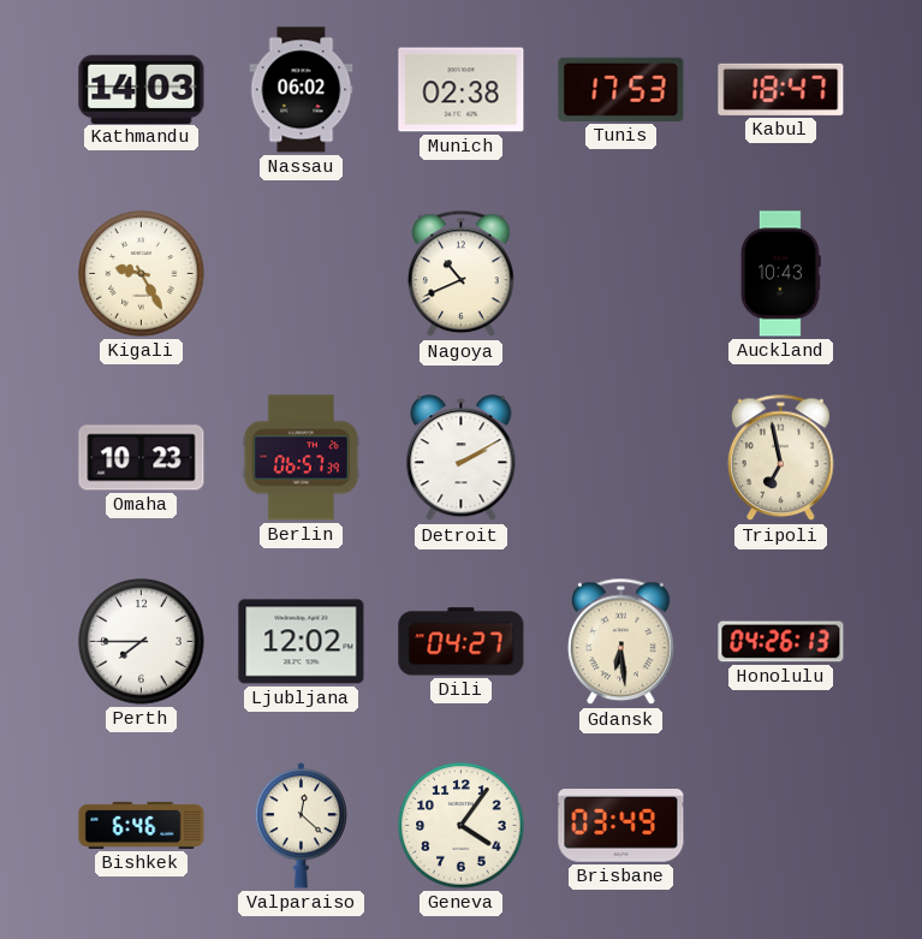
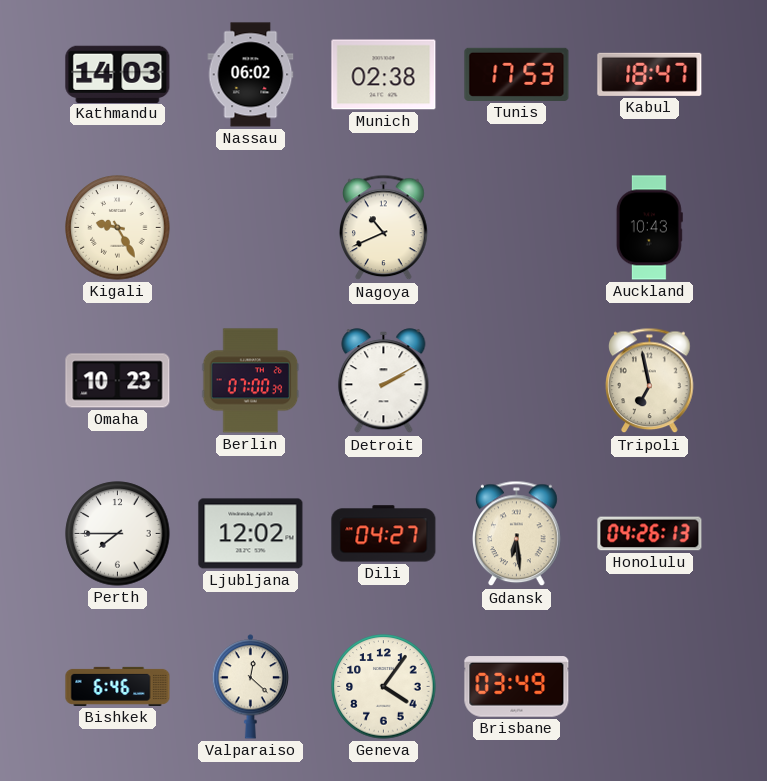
Berlin: 06:57 -> 07:00 (251, 381)
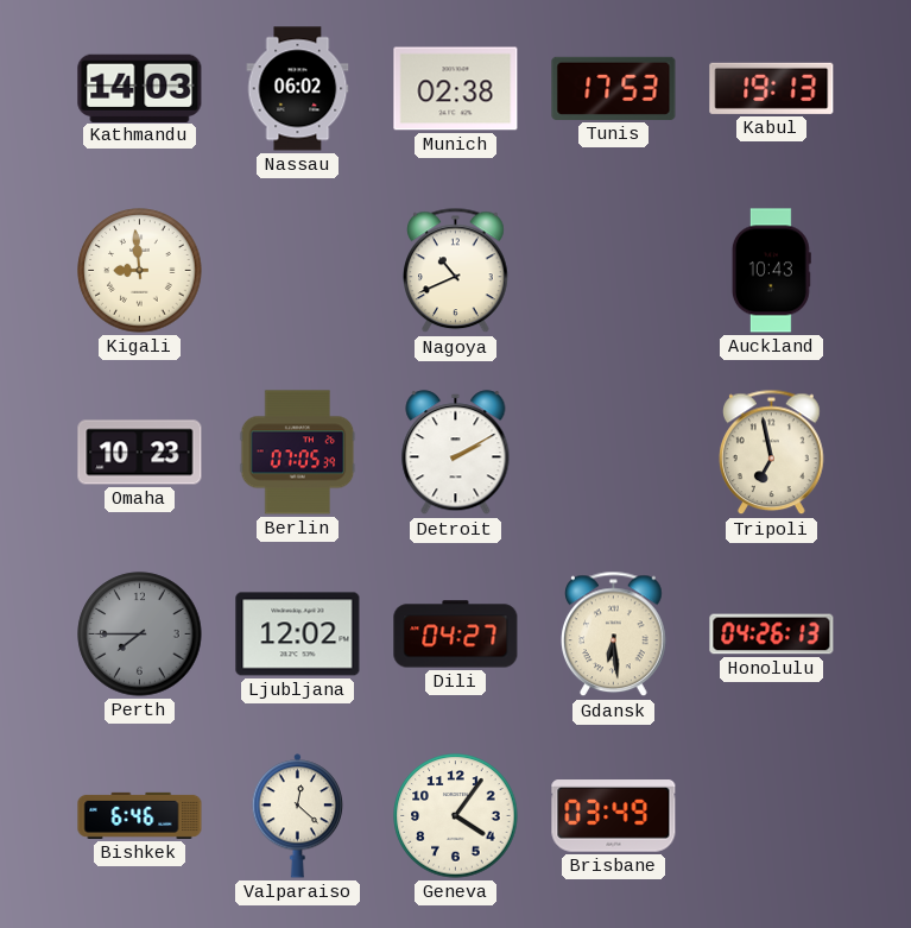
Kabul: 18:47 -> 19:13 (772, 88)
Kigali: 9:25 -> 8:59 (140, 271)
Berlin: 07:00 -> 07:05 (298, 453)
Perth dial: white -> grey (140, 635)
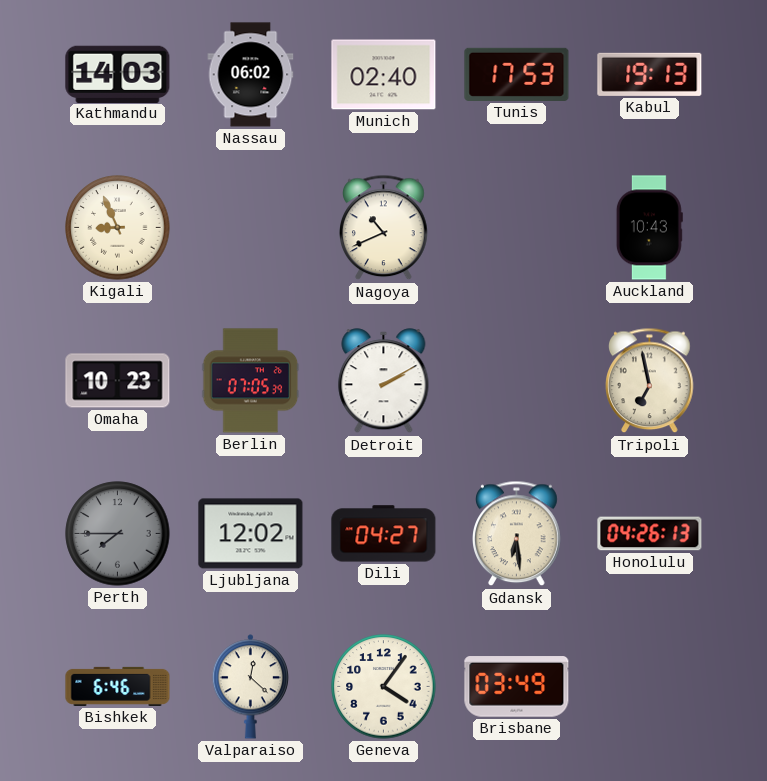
Munich: 02:38 -> 02:40 (384, 75)
Kigali: 8:59 -> 8:56 (118, 228)
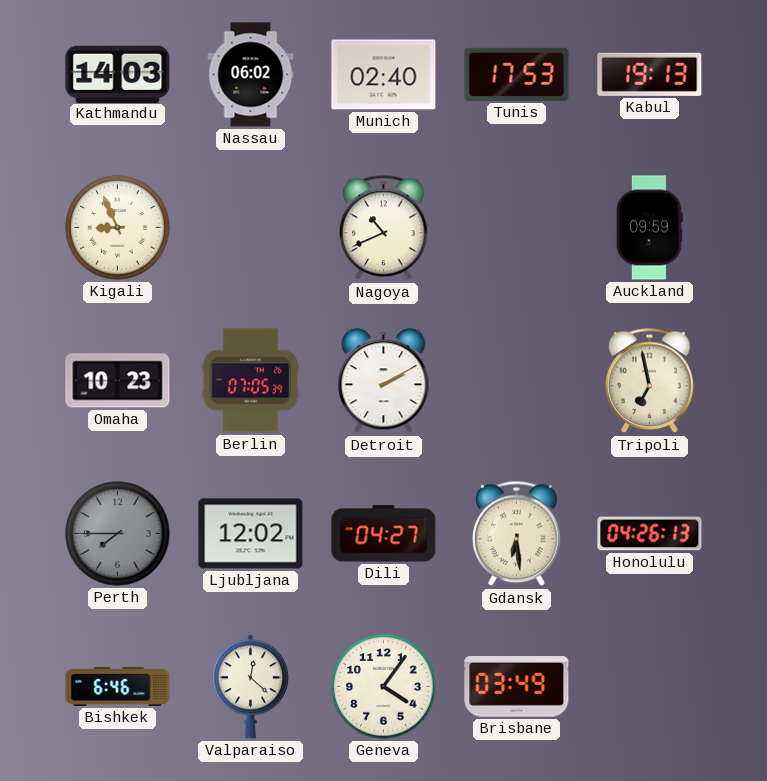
Auckland: 10:43 -> 09:59 (649, 228)
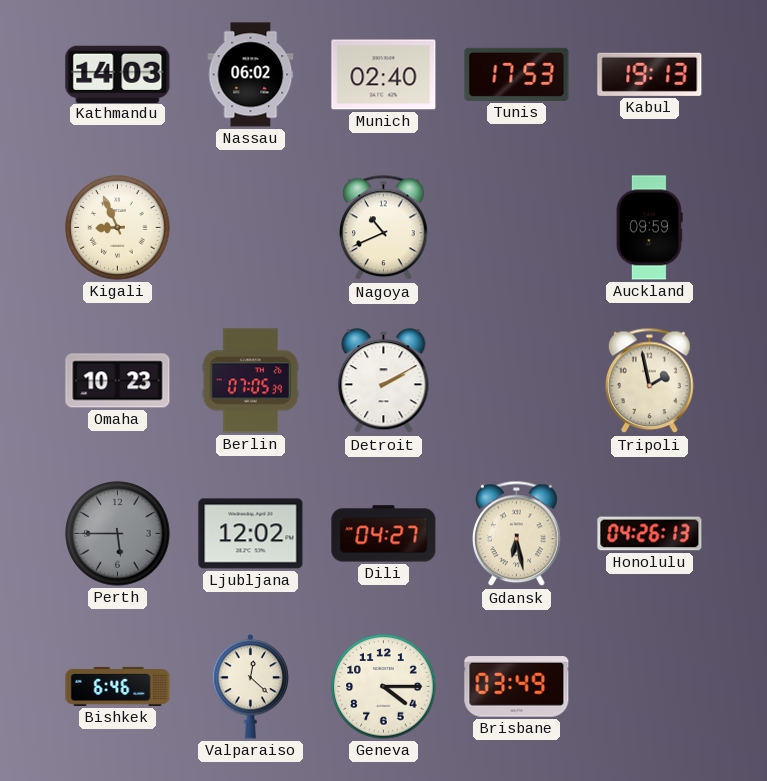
Tripoli: 6:58 -> 1:58 (650, 381)
Perth: 7:45 -> 5:45 (118, 534)
Gdansk: 6:29 -> 6:28 (517, 534)
Geneva: 4:06 -> 4:15 (384, 687)
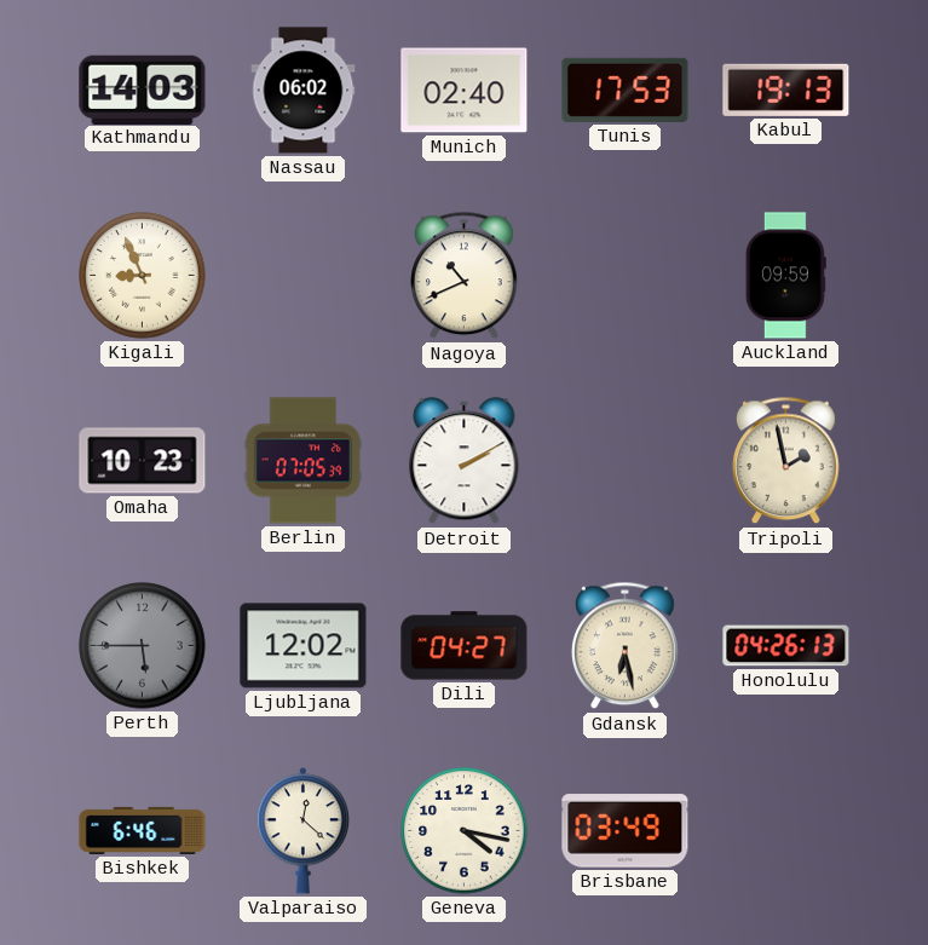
Geneva: 4:15 -> 4:17 (465, 831)
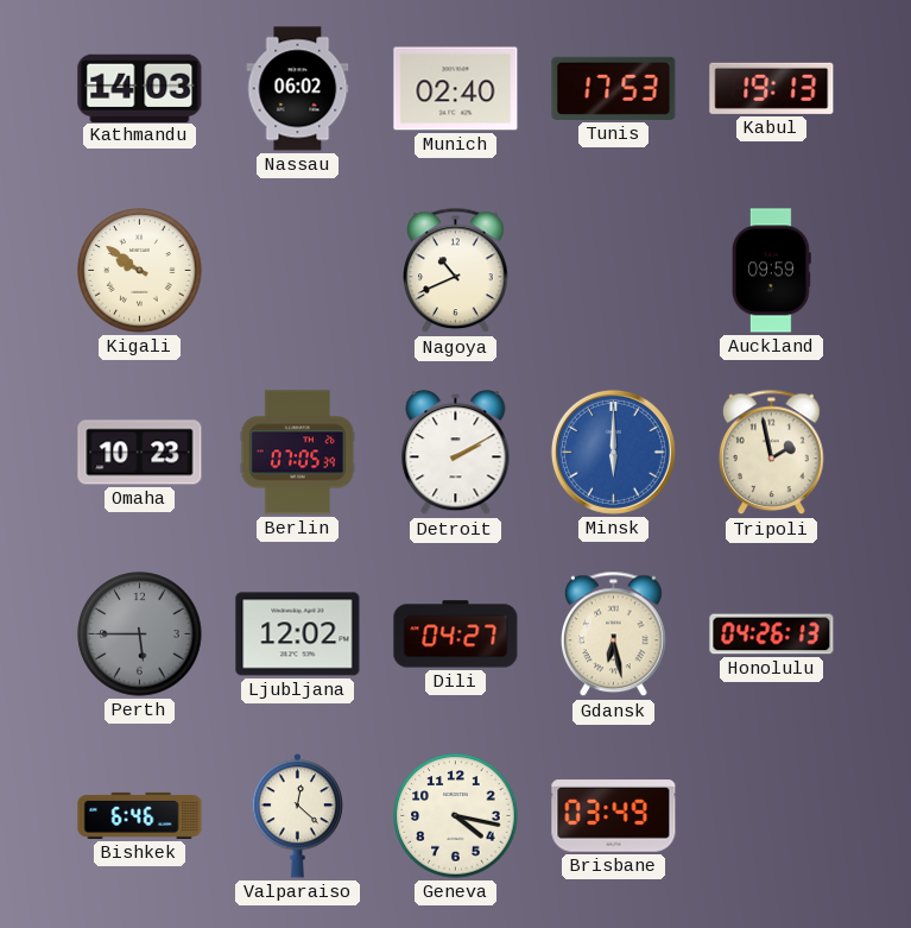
Kigali: 8:56 -> 9:51 (140, 271)
Minsk: none -> 6:00 (613, 452)
